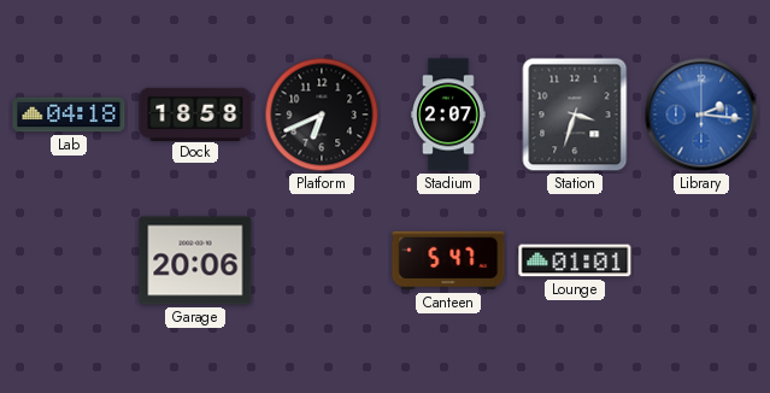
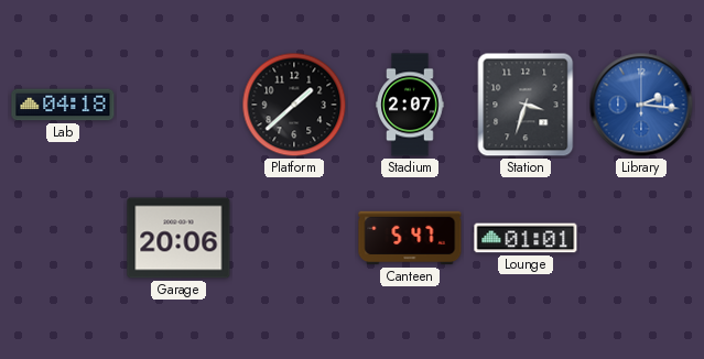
Dock: 18:58 -> none (195, 113)
Platform: 6:41 -> 1:38 (294, 105)
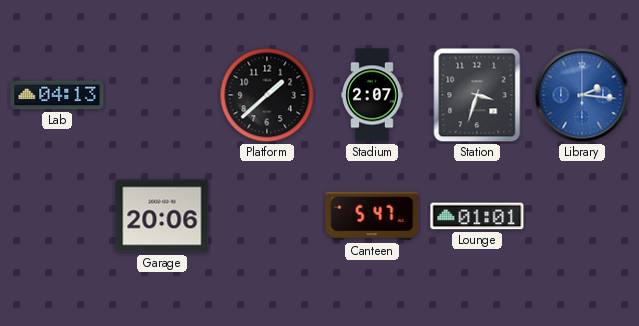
Lab: 04:18 -> 04:13 (57, 95)
